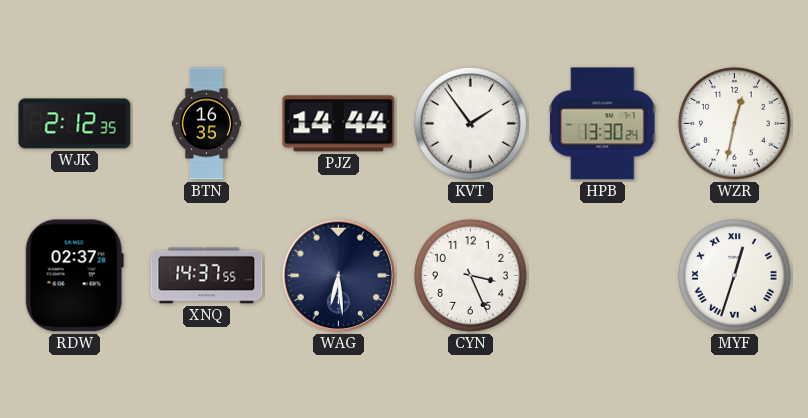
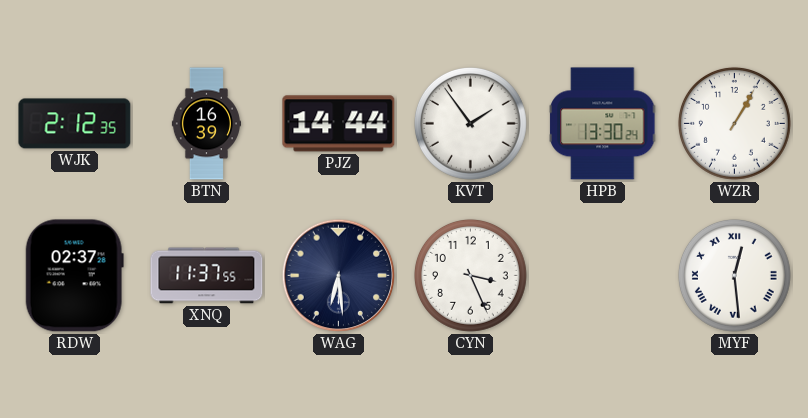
BTN: 16:35 -> 16:39 (206, 124)
WZR: 12:32 -> 1:05 (734, 123)
XNQ: 14:37 -> 11:37 (207, 276)
MYF: 12:33 -> 12:29 (734, 275)
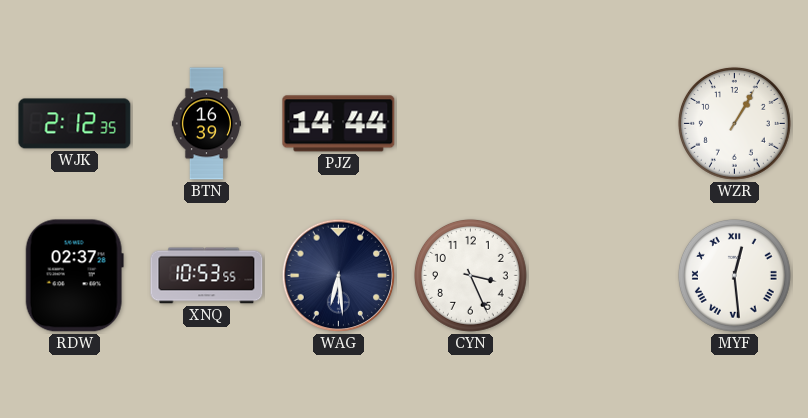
KVT: 1:54 -> none (470, 123)
HPB: 13:30 -> none (603, 124)
XNQ: 11:37 -> 10:53 (207, 276)
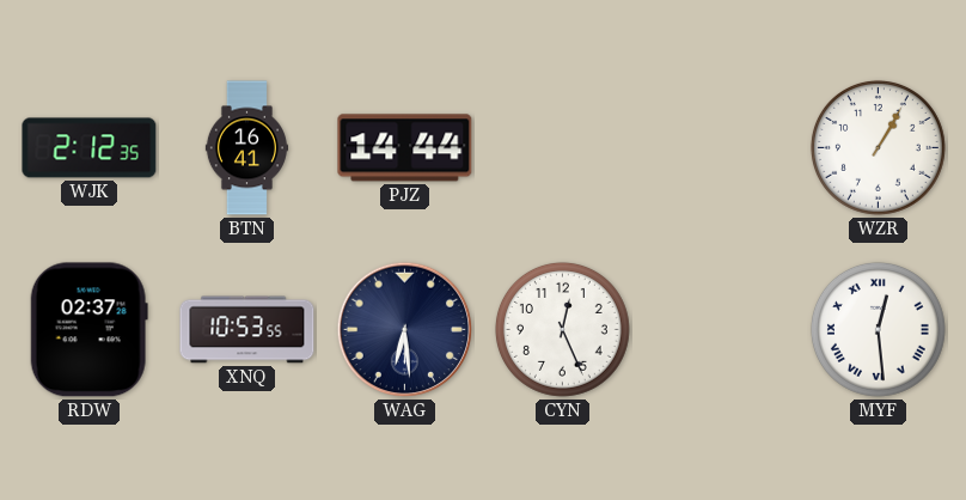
BTN: 16:39 -> 16:41 (246, 148)
CYN: 3:26 -> 12:26 (562, 329)
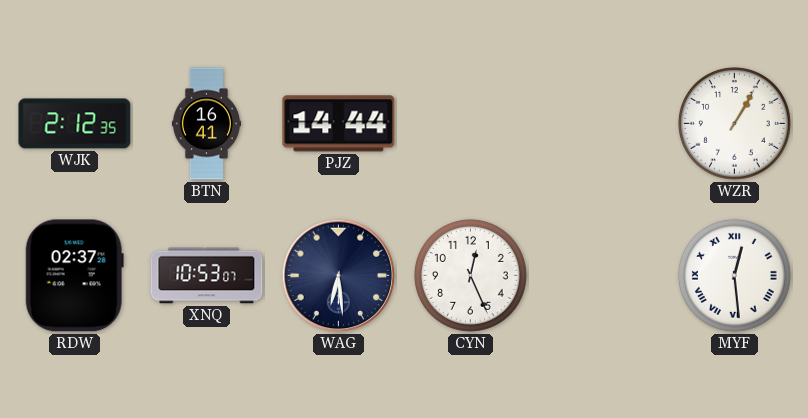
XNQ: 10:53:55 -> 10:53:07 (207, 276)
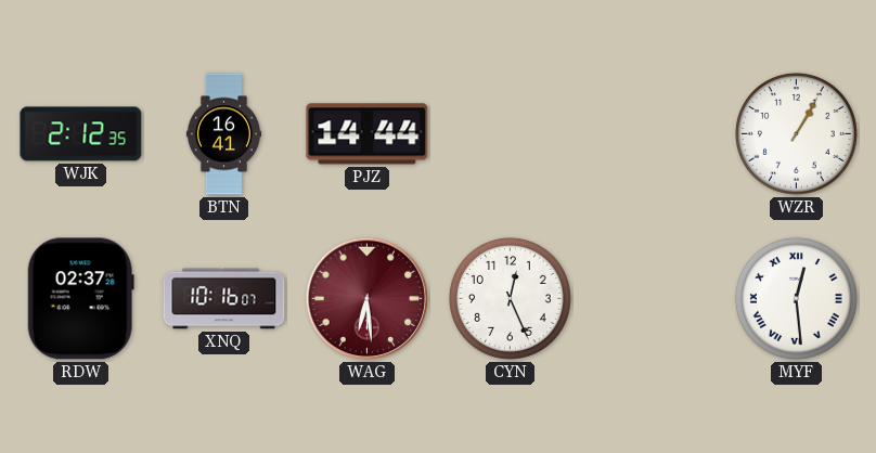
XNQ: 10:53 -> 10:16 (224, 299)
WAG dial: navy -> burgundy (368, 299)
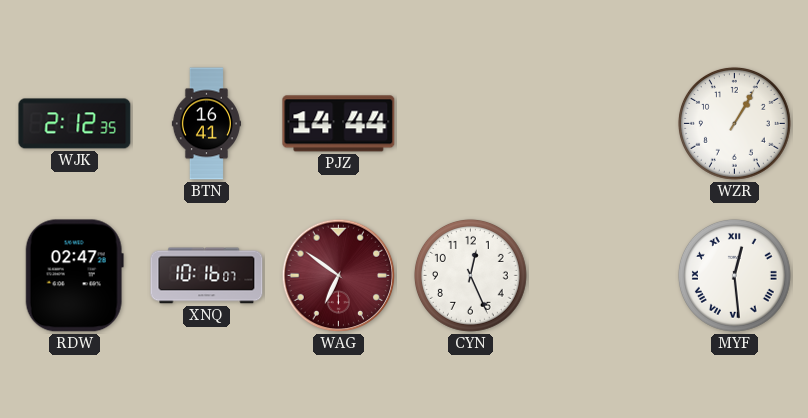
RDW: 02:37 -> 02:47 (74, 276)
WAG: 6:29 -> 6:51 (339, 276)
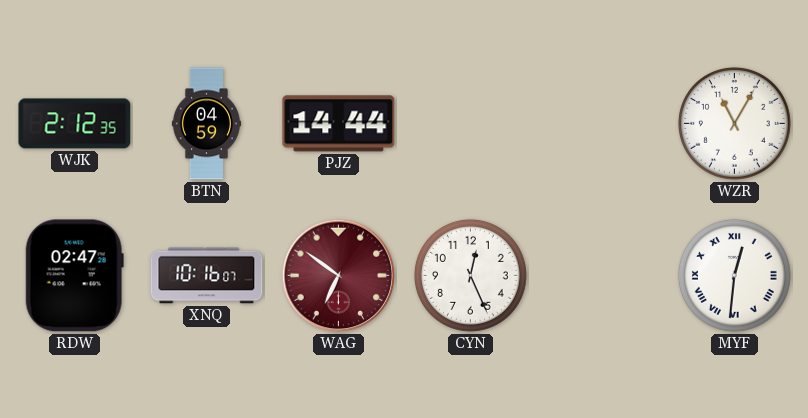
BTN: 16:41 -> 04:59 (206, 124)
WZR: 1:05 -> 11:05 (734, 123)
MYF: 12:29 -> 12:31 (734, 275)
